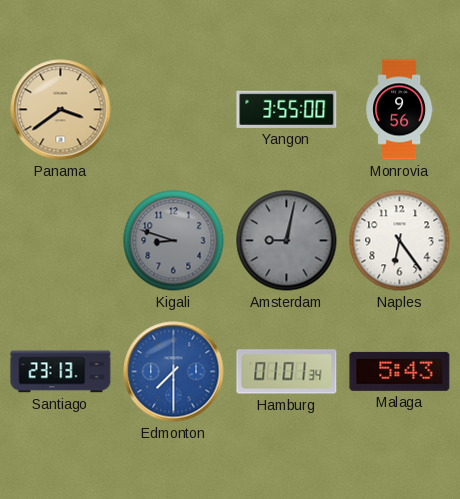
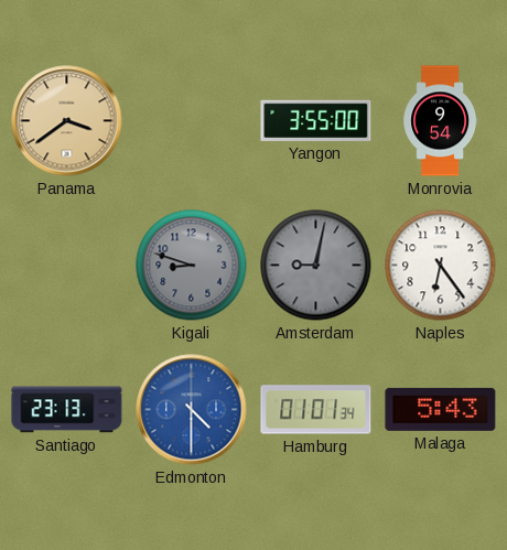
Monrovia: 9:56 -> 9:54 (440, 121)
Edmonton: 7:30 -> 4:30 (192, 410)
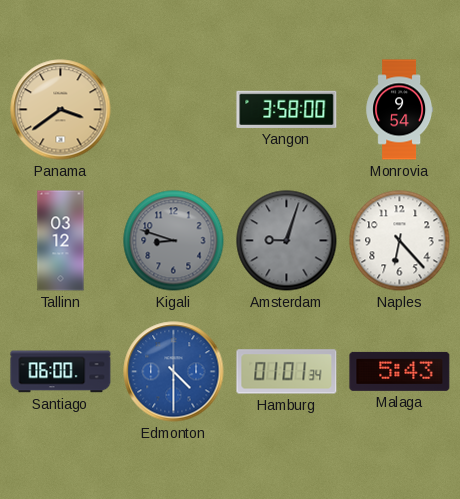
Yangon: 3:55 -> 3:58 (287, 109)
Tallinn: none -> 03:12 (61, 241)
Amsterdam: 9:02 -> 9:03 (287, 241)
Naples: 6:24 -> 6:23 (400, 241)
Santiago: 23:13 -> 06:00 (61, 372)
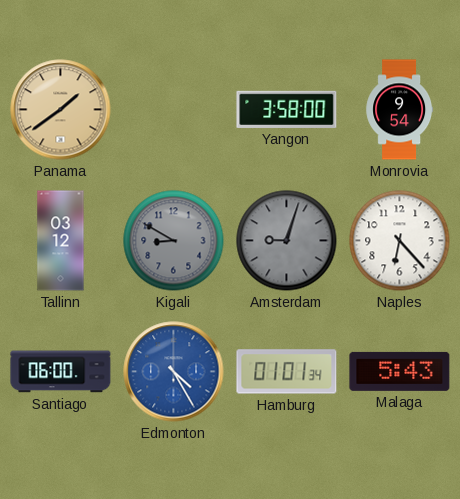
Panama: 3:39 -> 1:39 (61, 110)
Kigali: 8:48 -> 8:50 (174, 241)
Edmonton: 4:30 -> 4:25 (174, 372)
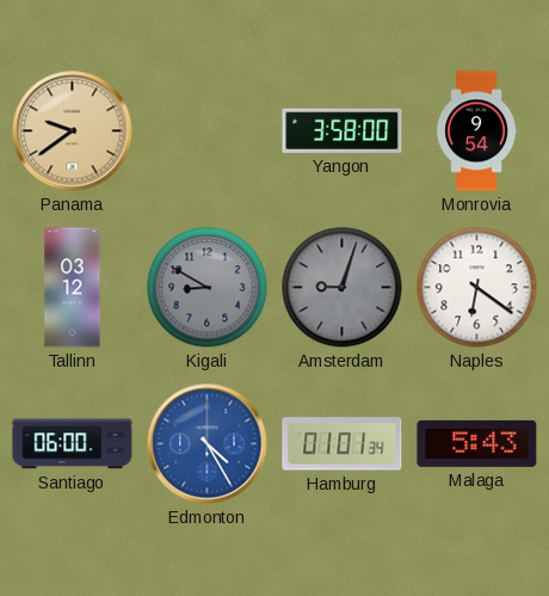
Panama: 1:39 -> 9:39 (73, 131)
Naples: 6:23 -> 6:21 (477, 288)
